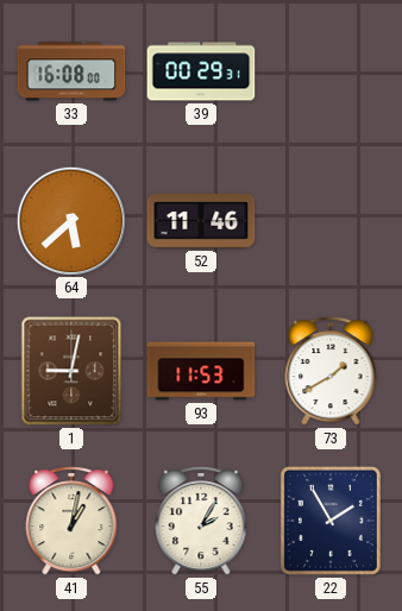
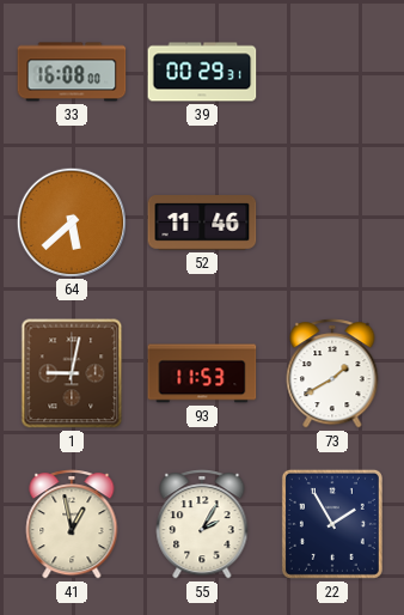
41: 1:02 -> 12:58 (72, 524)
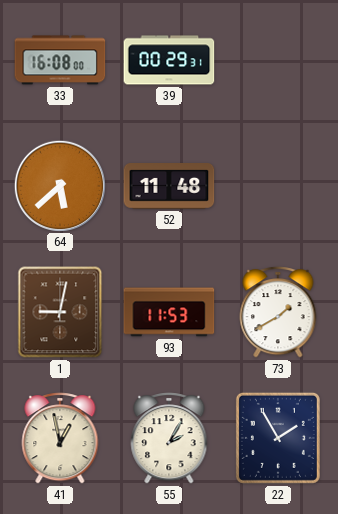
52: 11:46 -> 11:48 (169, 187)
